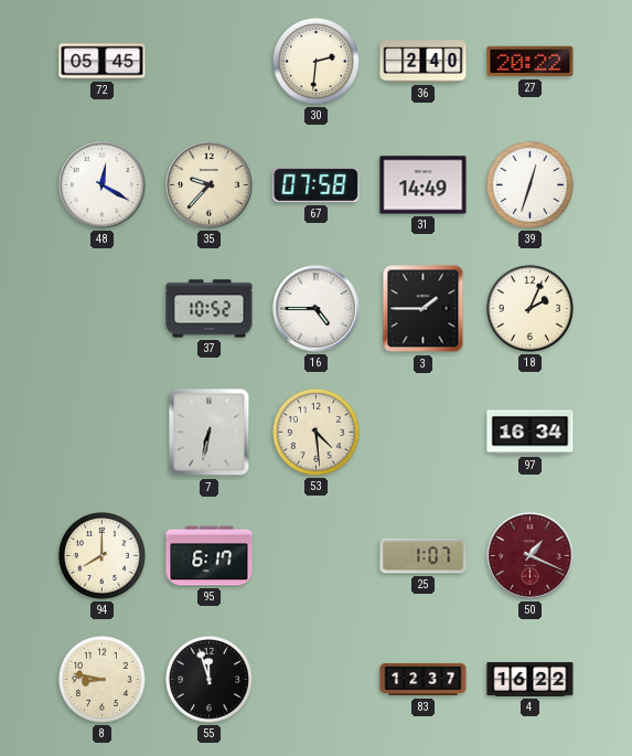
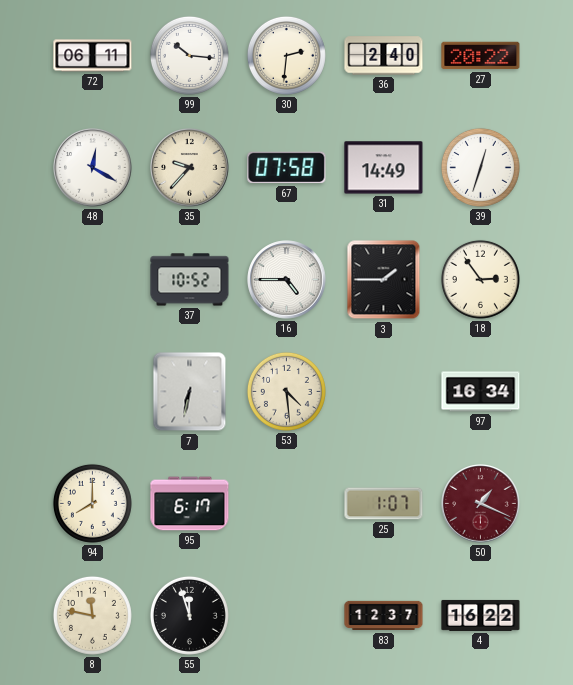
72: 05:45 -> 06:11 (93, 56)
99: none -> 10:16 (189, 55)
18: 2:04 -> 2:54 (480, 279)
8: 8:47 -> 11:47 (92, 615)
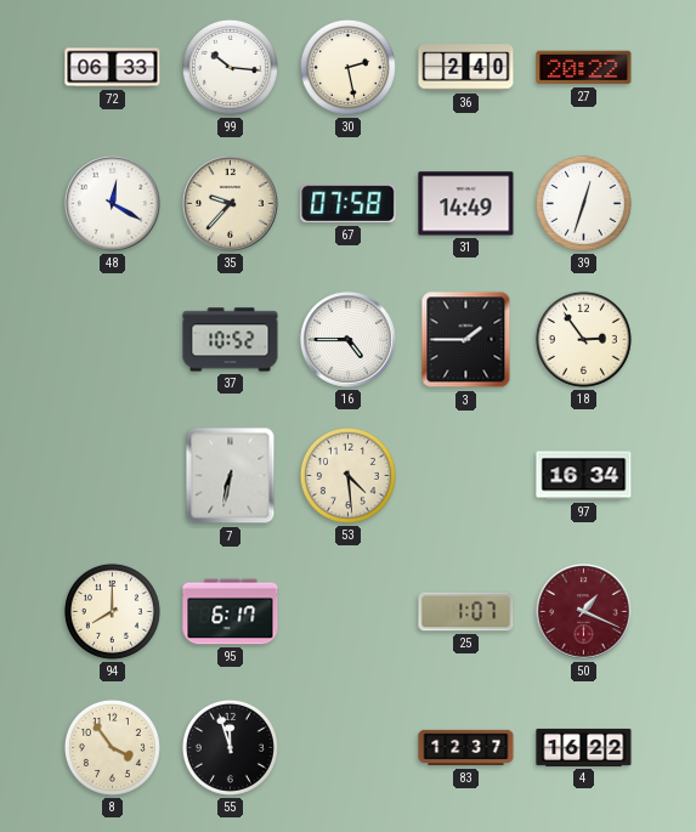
72: 06:11 -> 06:33 (113, 68)
30: 2:31 -> 2:28 (347, 67)
8: 11:47 -> 3:54 (112, 747)
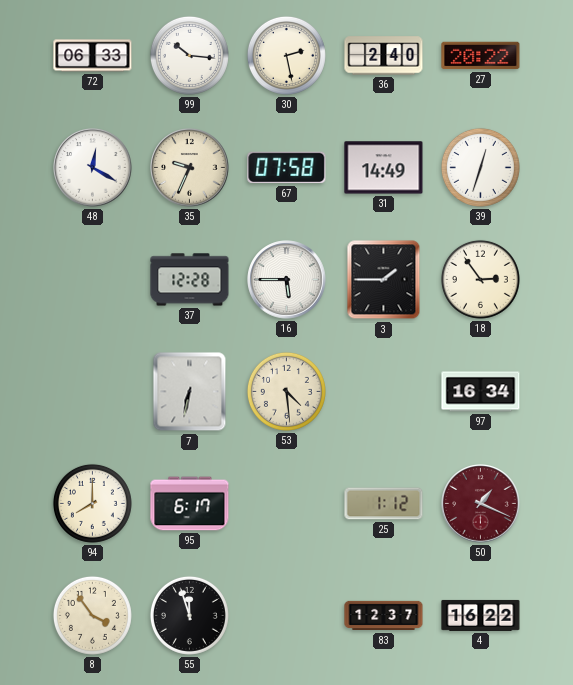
35: 9:37 -> 9:34 (190, 168)
37: 10:52 -> 12:28 (190, 280)
16: 4:45 -> 5:45 (287, 280)
25: 1:07 -> 1:12 (384, 504)
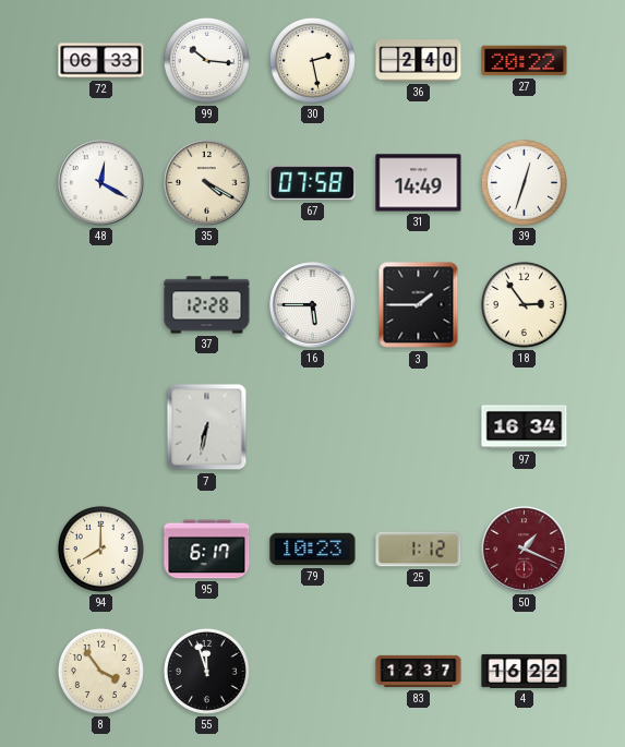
35: 9:34 -> 4:20 (207, 183)
53: 4:29 -> none (286, 391)
79: none -> 10:23 (313, 550)
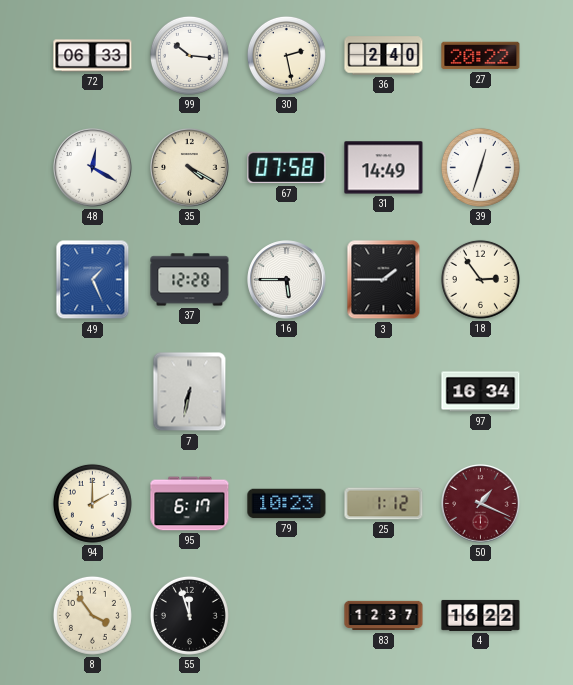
49: none -> 1:26 (93, 280)
94: 8:00 -> 2:00 (92, 503)
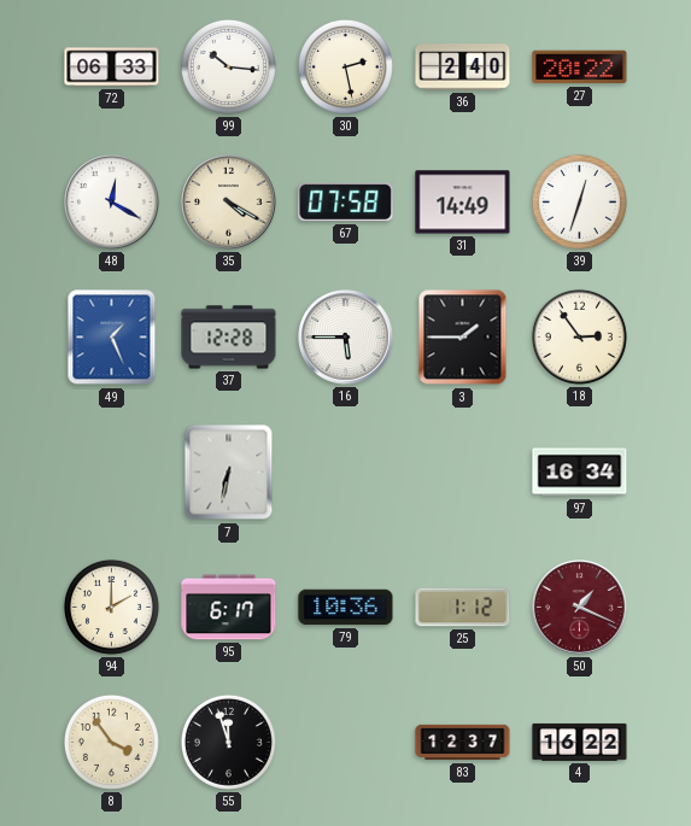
79: 10:23 -> 10:36 (346, 608)
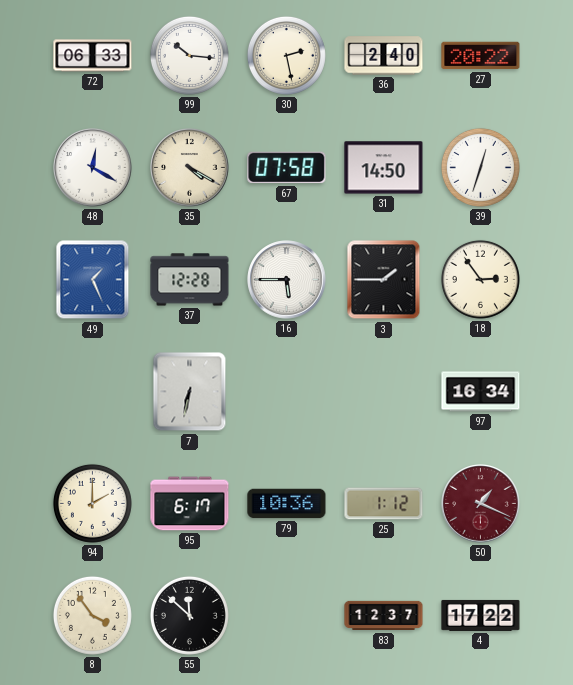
31: 14:49 -> 14:50 (384, 168)
55: 11:57 -> 11:52 (189, 615)
4: 16:22 -> 17:22 (481, 615)
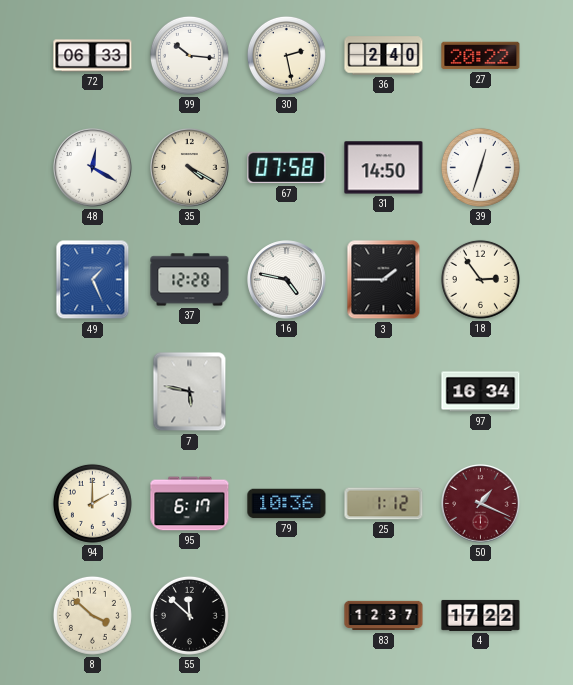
16: 5:45 -> 4:47 (287, 280)
7: 6:32 -> 5:47 (190, 392)
8: 3:54 -> 3:52 (92, 615)
